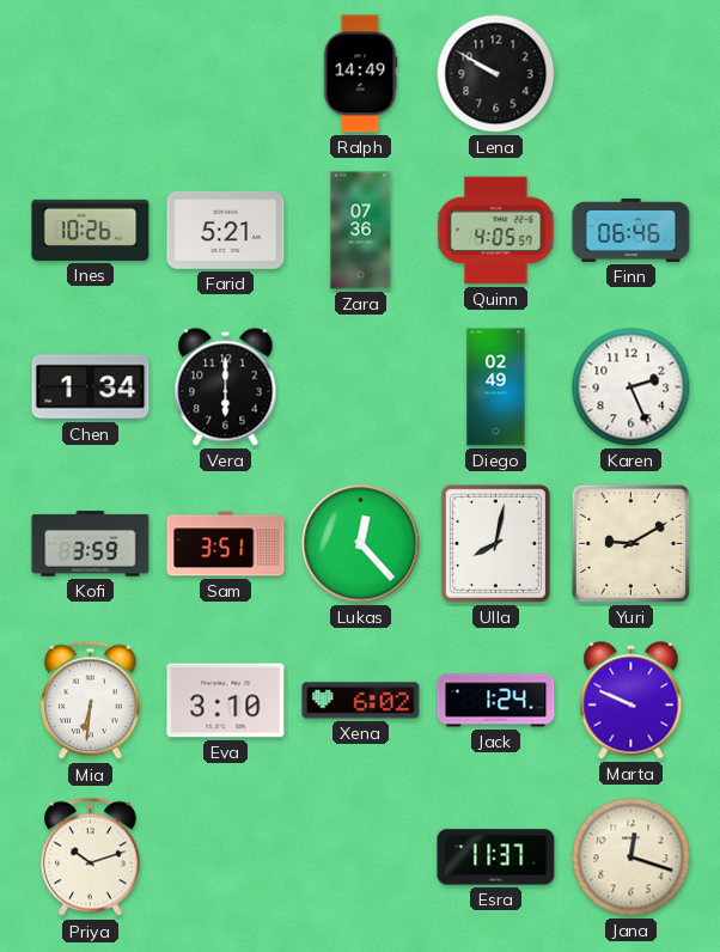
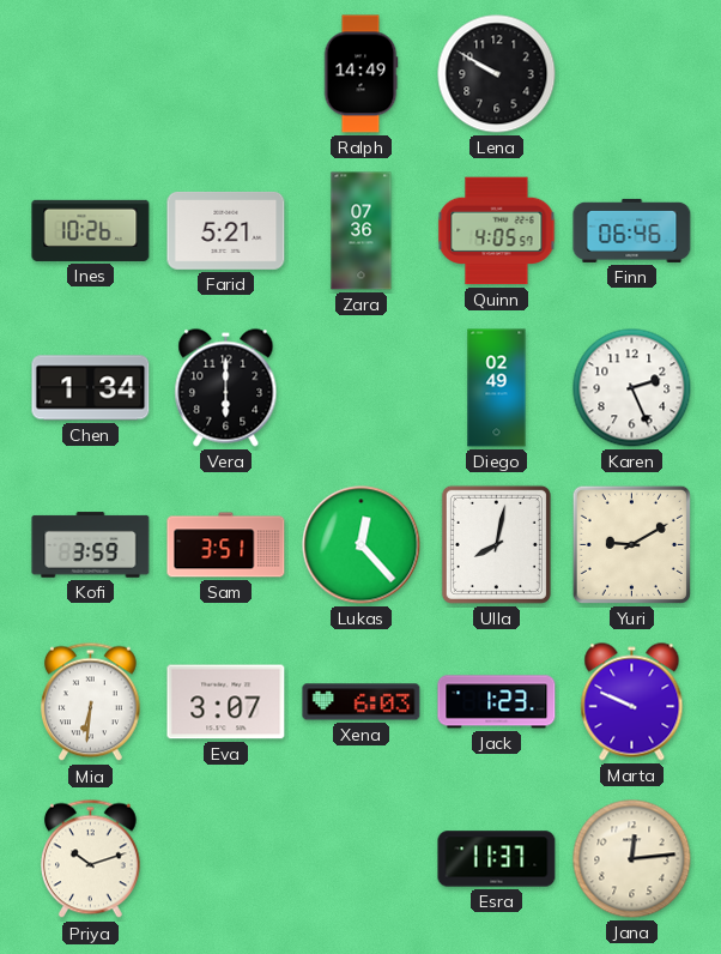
Eva: 3:10 -> 3:07 (226, 702)
Xena: 6:02 -> 6:03 (362, 702)
Jack: 1:24 -> 1:23 (497, 702)
Jana: 12:18 -> 12:14 (632, 859)
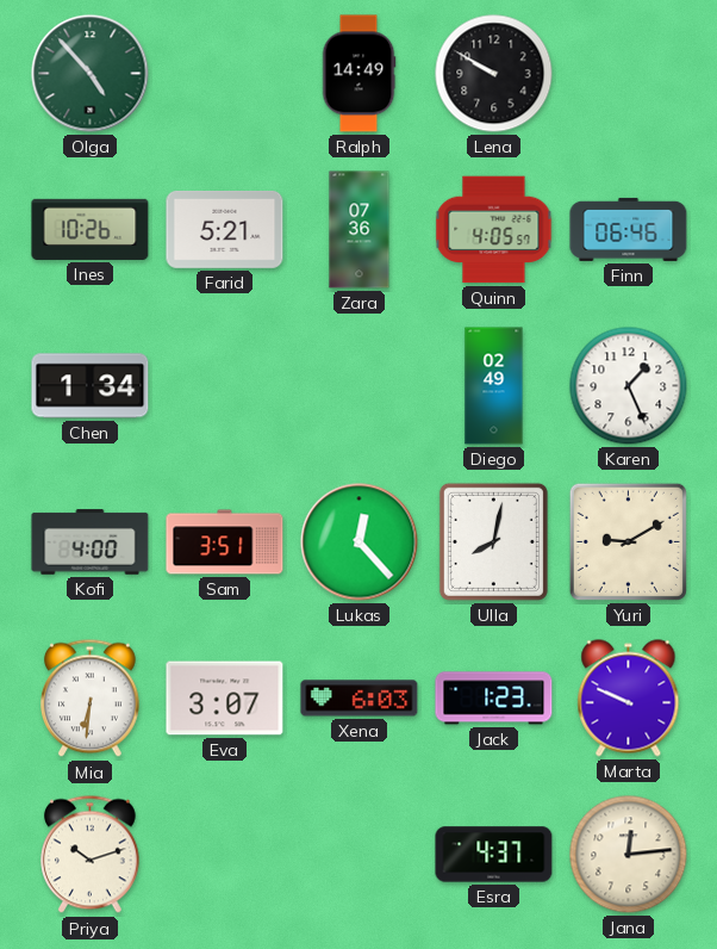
Olga: none -> 4:53 (91, 74)
Vera: 6:00 -> none (226, 388)
Karen: 2:26 -> 1:26 (629, 386)
Kofi: 3:59 -> 4:00 (91, 542)
Esra: 11:37 -> 4:37 (494, 855)
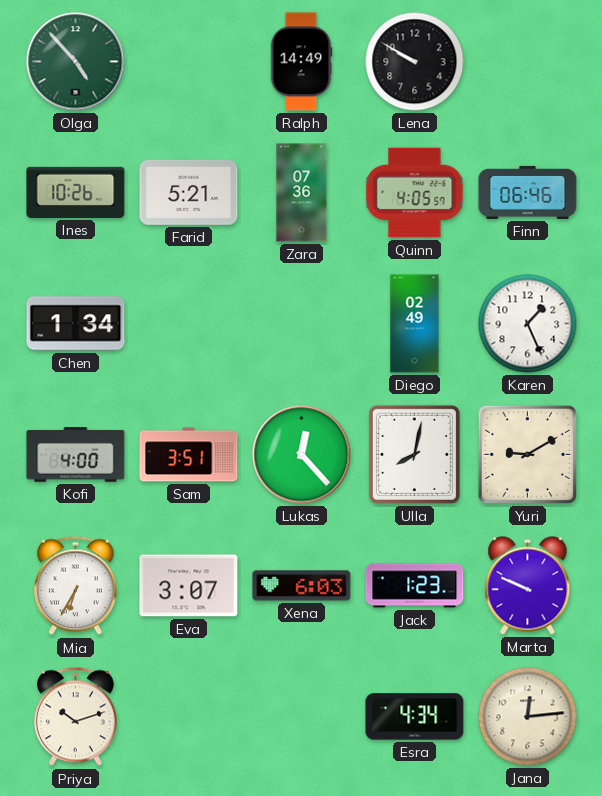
Mia: 6:31 -> 6:35 (76, 586)
Esra: 4:37 -> 4:34 (415, 717)
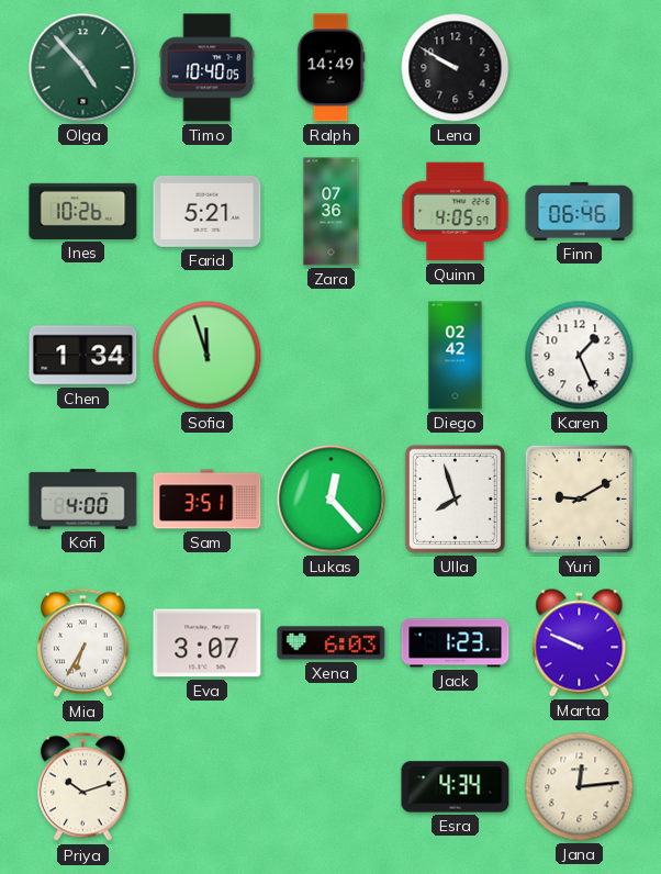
Timo: none -> 10:40 (208, 68)
Sofia: none -> 11:57 (208, 356)
Diego: 02:49 -> 02:42 (456, 356)
Ulla: 8:02 -> 7:57 (455, 498)
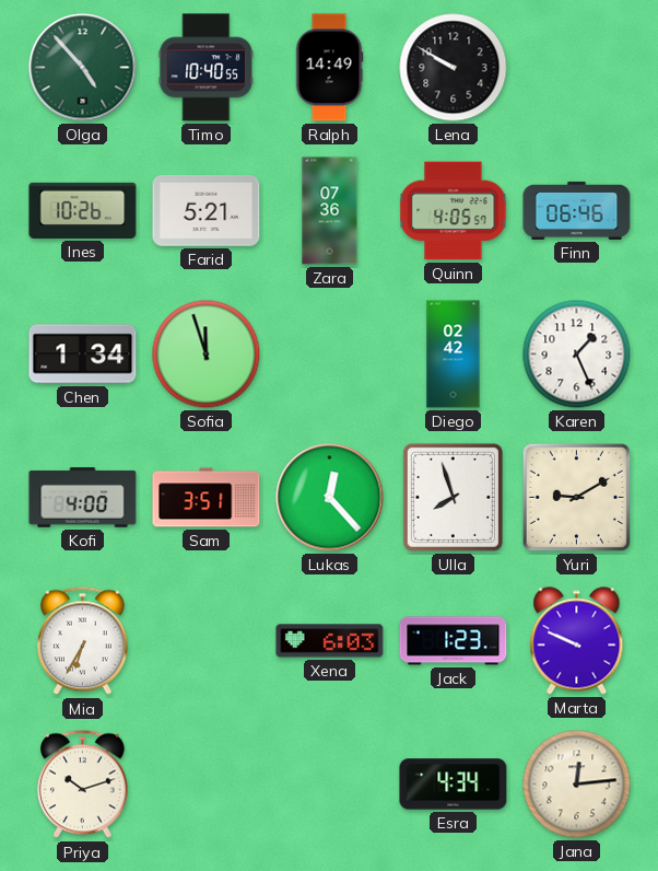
Timo: 10:40:05 -> 10:40:55 (207, 68)
Eva: 3:07 -> none (208, 643)
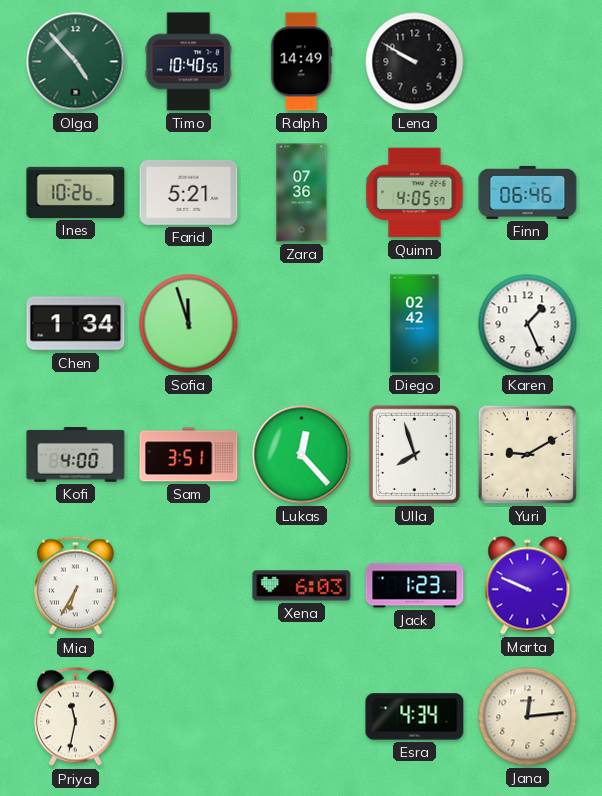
Priya: 10:12 -> 11:32 (76, 717)
